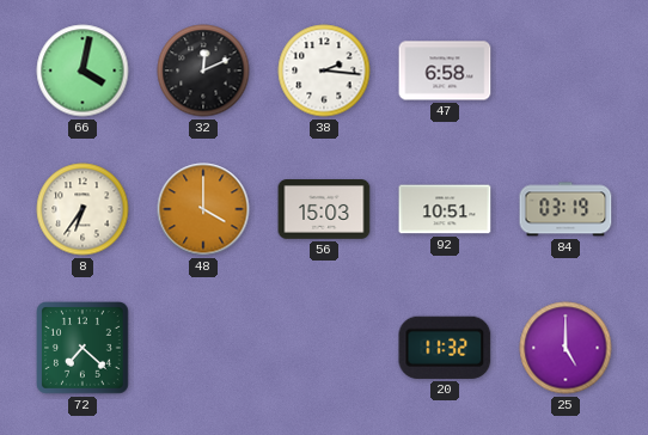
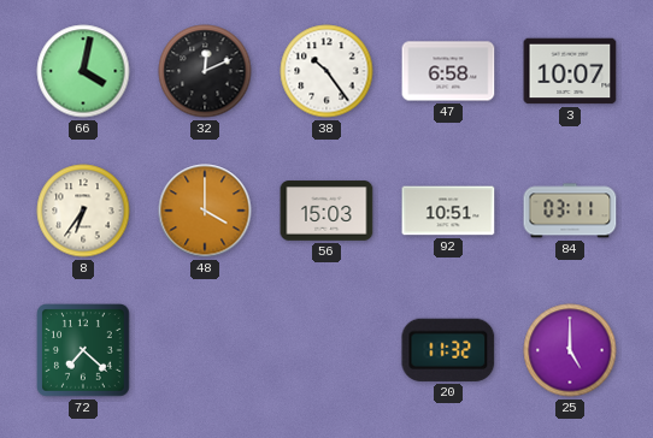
38: 2:16 -> 10:24 (326, 71)
3: none -> 10:07 (570, 71)
84: 03:19 -> 03:11 (570, 211)
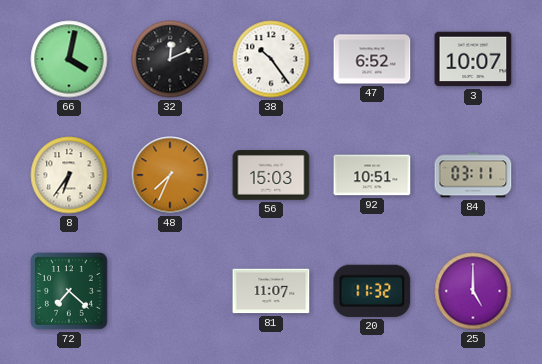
47: 6:58 -> 6:52 (372, 59)
48: 4:00 -> 7:34 (170, 175)
81: none -> 11:07 (271, 291)
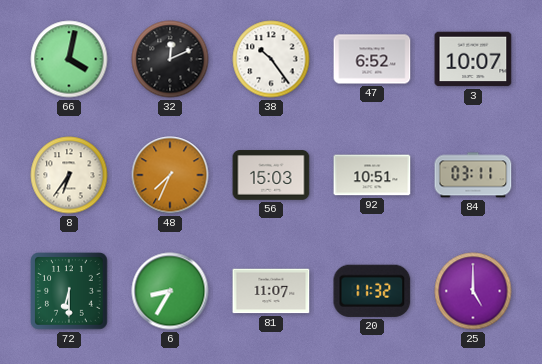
72: 7:22 -> 6:30 (70, 292)
6: none -> 8:35 (170, 291)
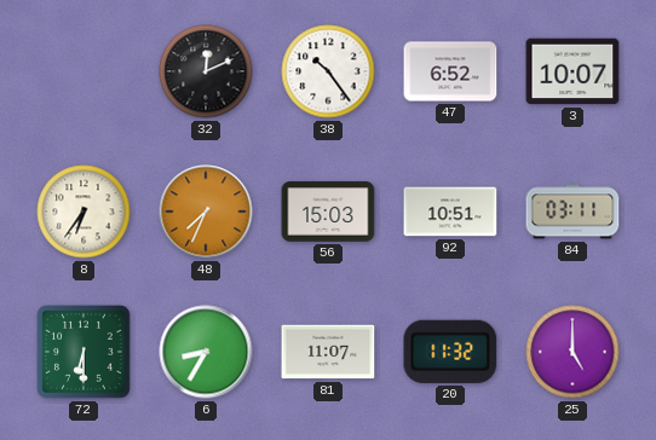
66: 4:02 -> none (69, 59)
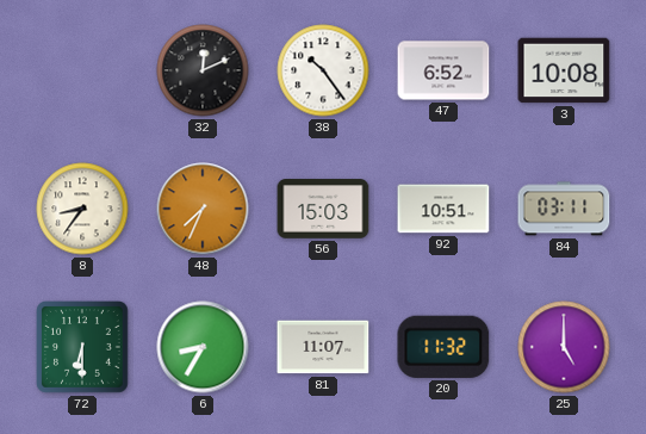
3: 10:07 -> 10:08 (564, 70)
8: 6:36 -> 8:36 (82, 209)
